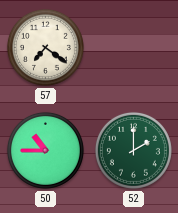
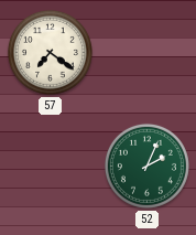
50: 10:45 -> none (45, 150)
52: 2:00 -> 2:04 (146, 165)
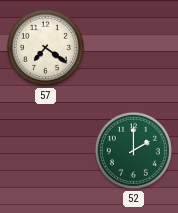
52: 2:04 -> 2:00 (133, 150)
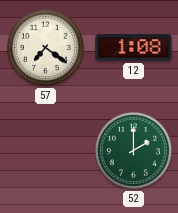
12: none -> 1:08 (134, 48)
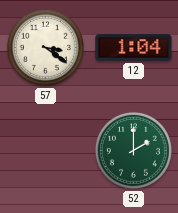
57: 7:21 -> 3:21 (45, 47)
12: 1:08 -> 1:04 (134, 48)
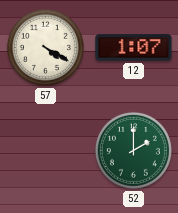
57: 3:21 -> 4:20 (45, 47)
12: 1:04 -> 1:07 (134, 48)
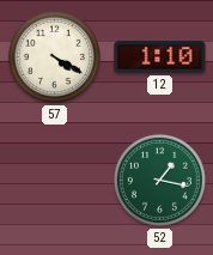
12: 1:07 -> 1:10 (160, 57)
52: 2:00 -> 1:17 (159, 180)
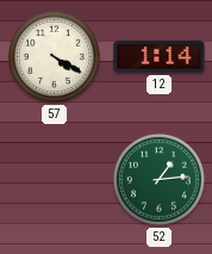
12: 1:10 -> 1:14 (160, 57)
52: 1:17 -> 1:14 (158, 179)
